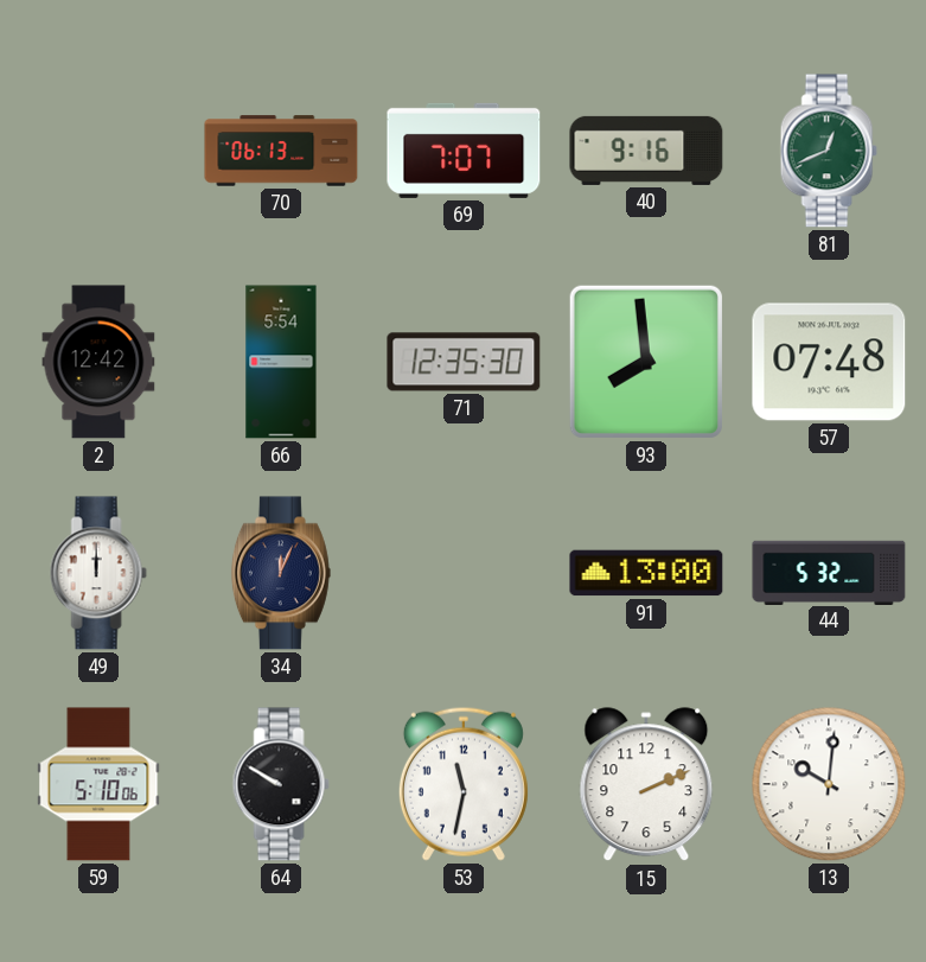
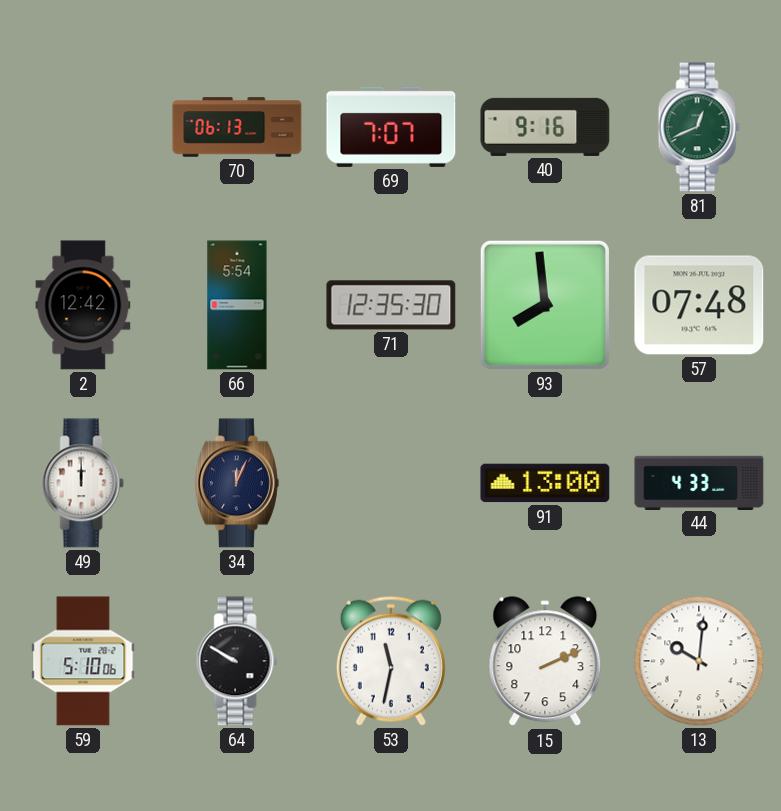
44: 5:32 -> 4:33 (699, 482)
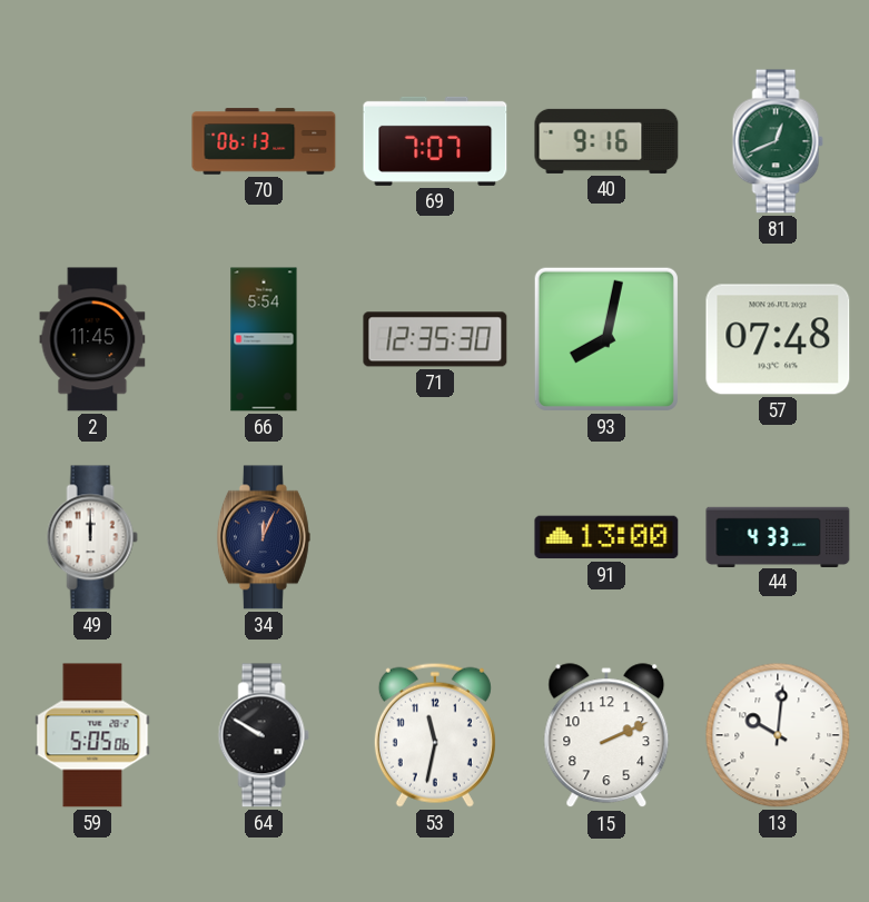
2: 12:42 -> 11:45 (92, 339)
93: 7:59 -> 8:02 (606, 339)
59: 5:10 -> 5:05 (92, 735)
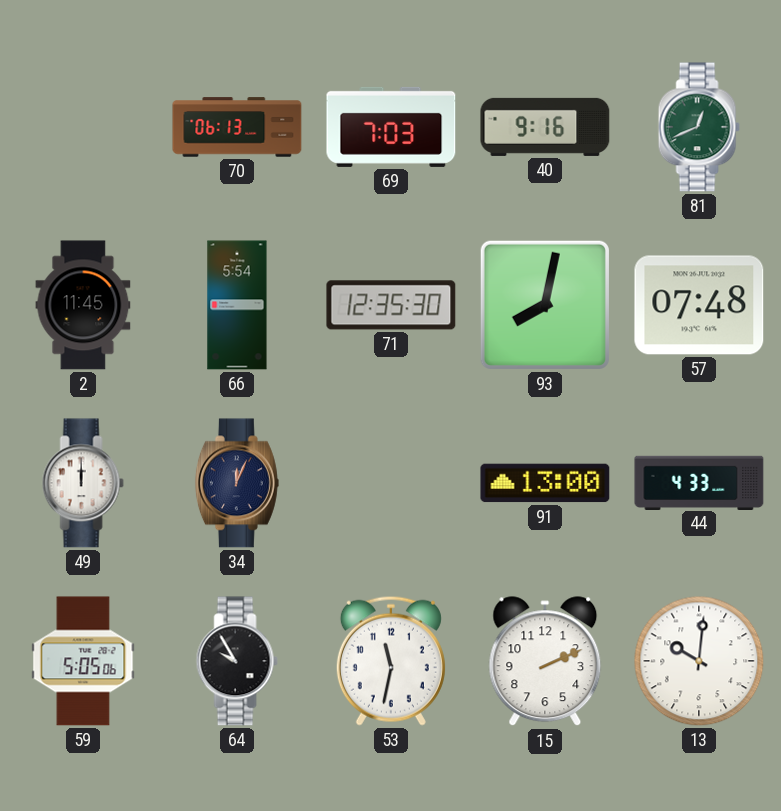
69: 7:07 -> 7:03 (391, 127)
64: 9:50 -> 9:55 (237, 661)
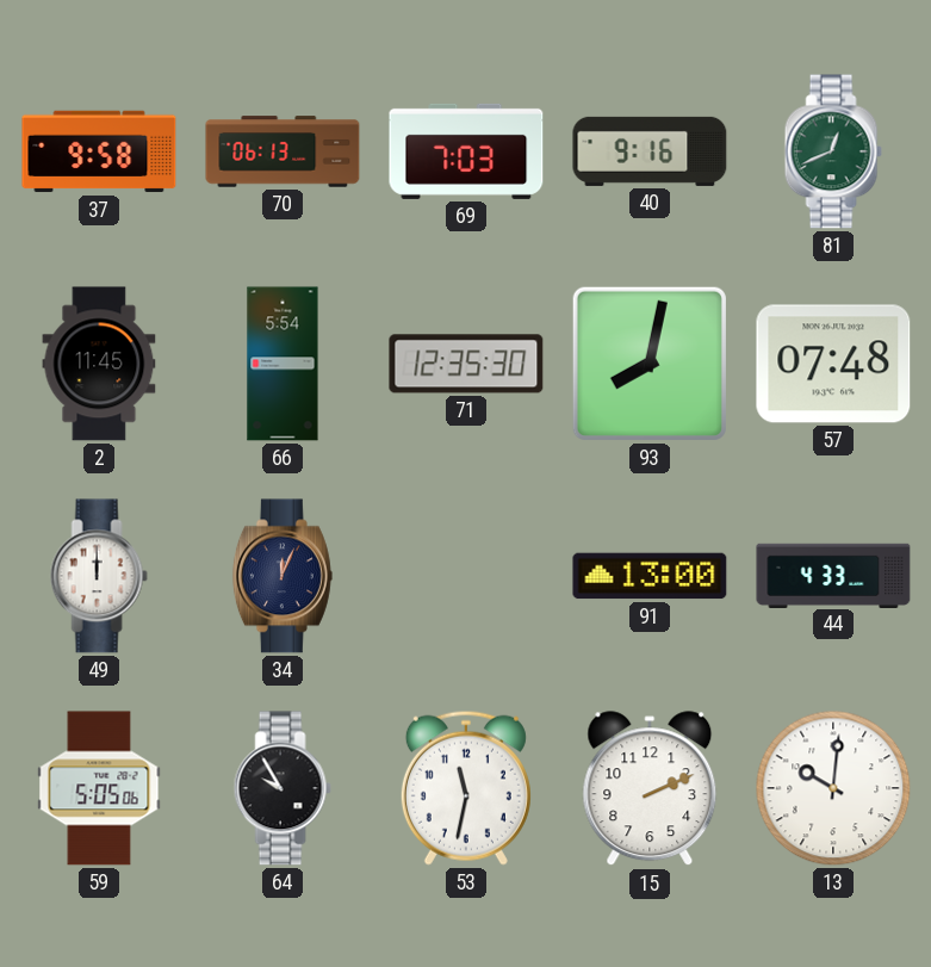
37: none -> 9:58 (99, 151)
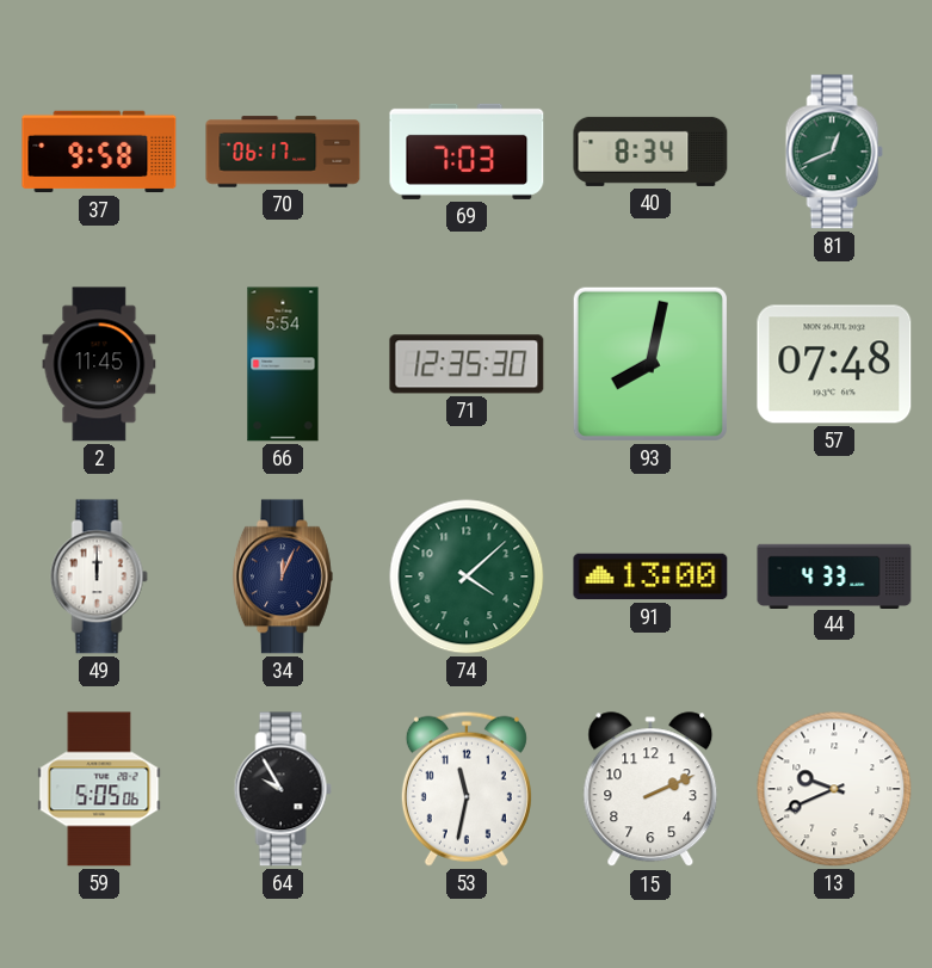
70: 06:13 -> 06:17 (283, 152)
40: 9:16 -> 8:34 (650, 152)
74: none -> 4:08 (467, 577)
13: 10:01 -> 9:41 (834, 789)
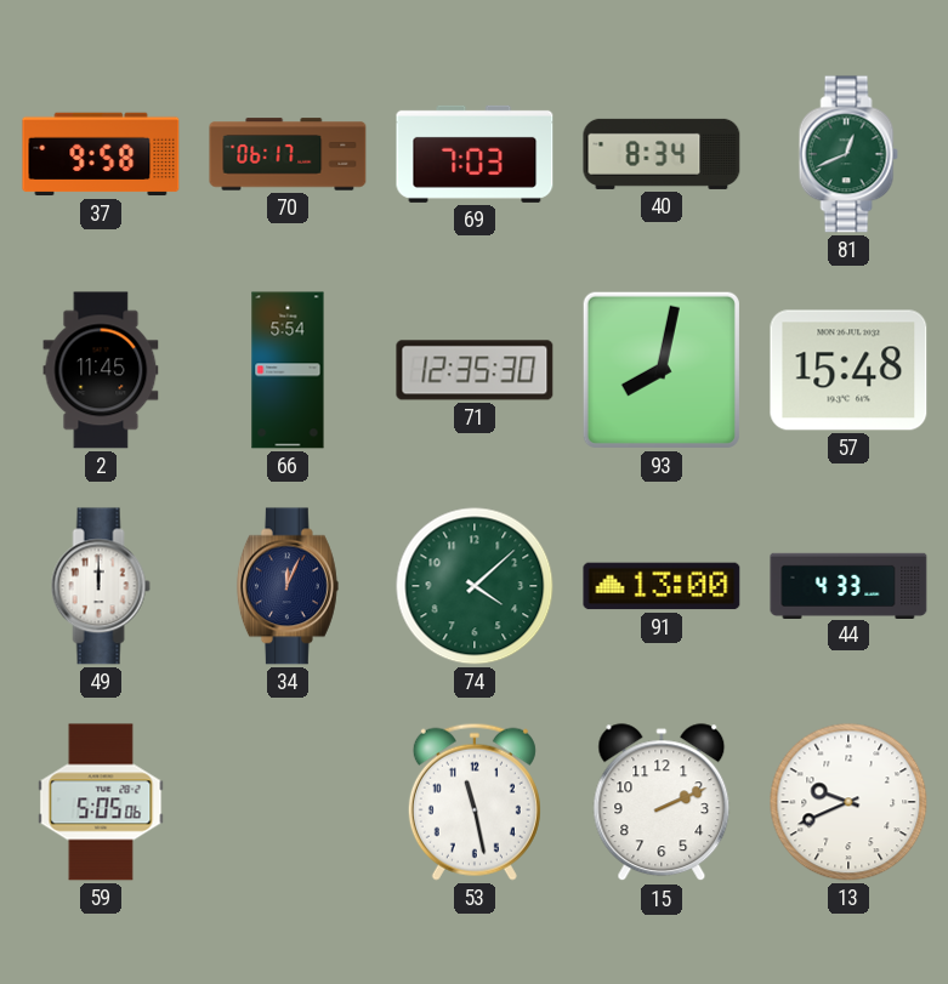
57: 07:48 -> 15:48 (848, 370)
64: 9:55 -> none (283, 789)
53: 11:32 -> 11:28 (475, 802)
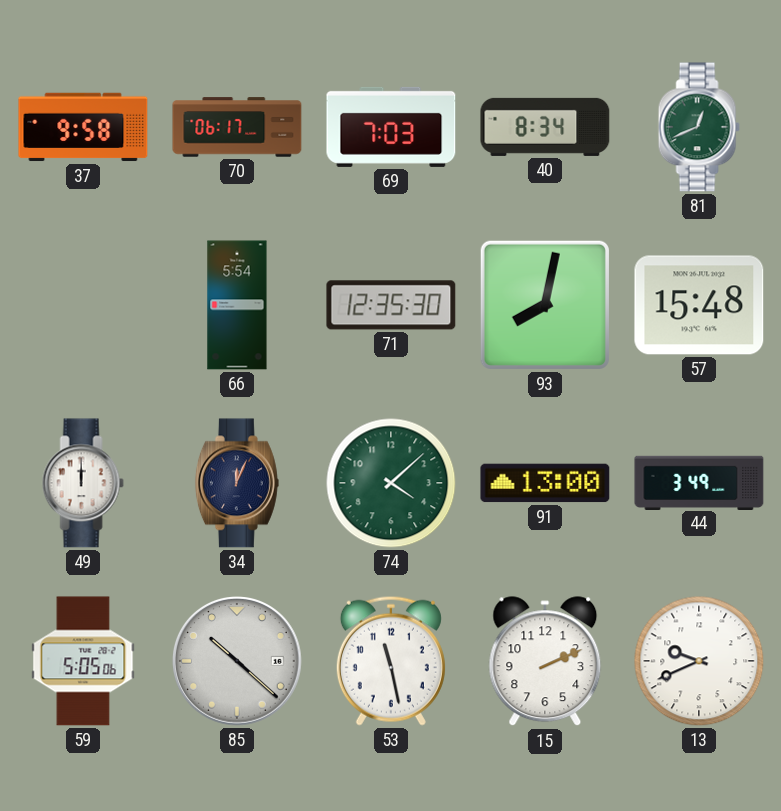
2: 11:45 -> none (101, 370)
44: 4:33 -> 3:49 (699, 482)
85: none -> 10:22 (238, 662)
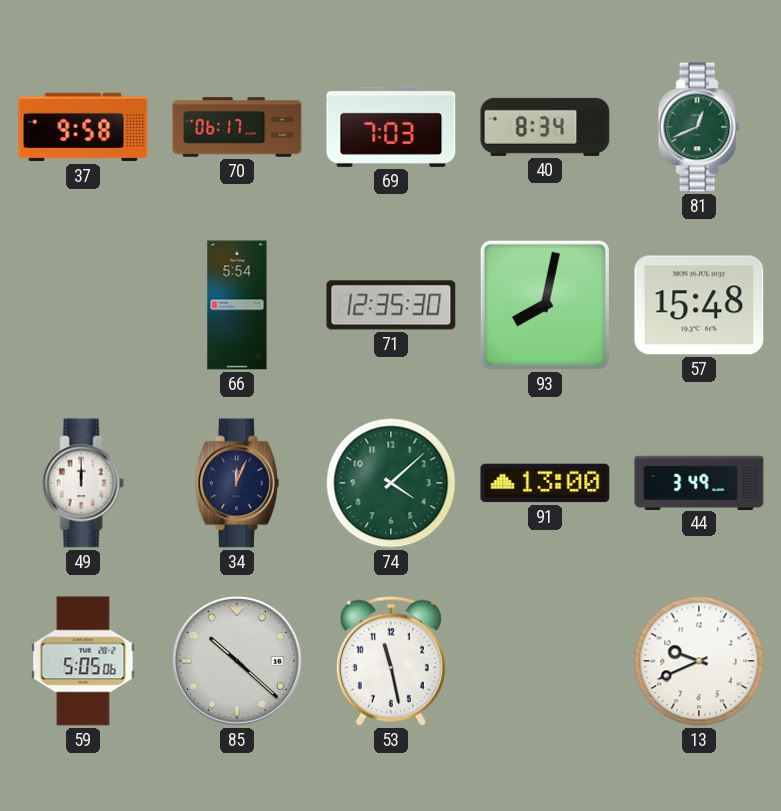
15: 2:11 -> none (545, 662)
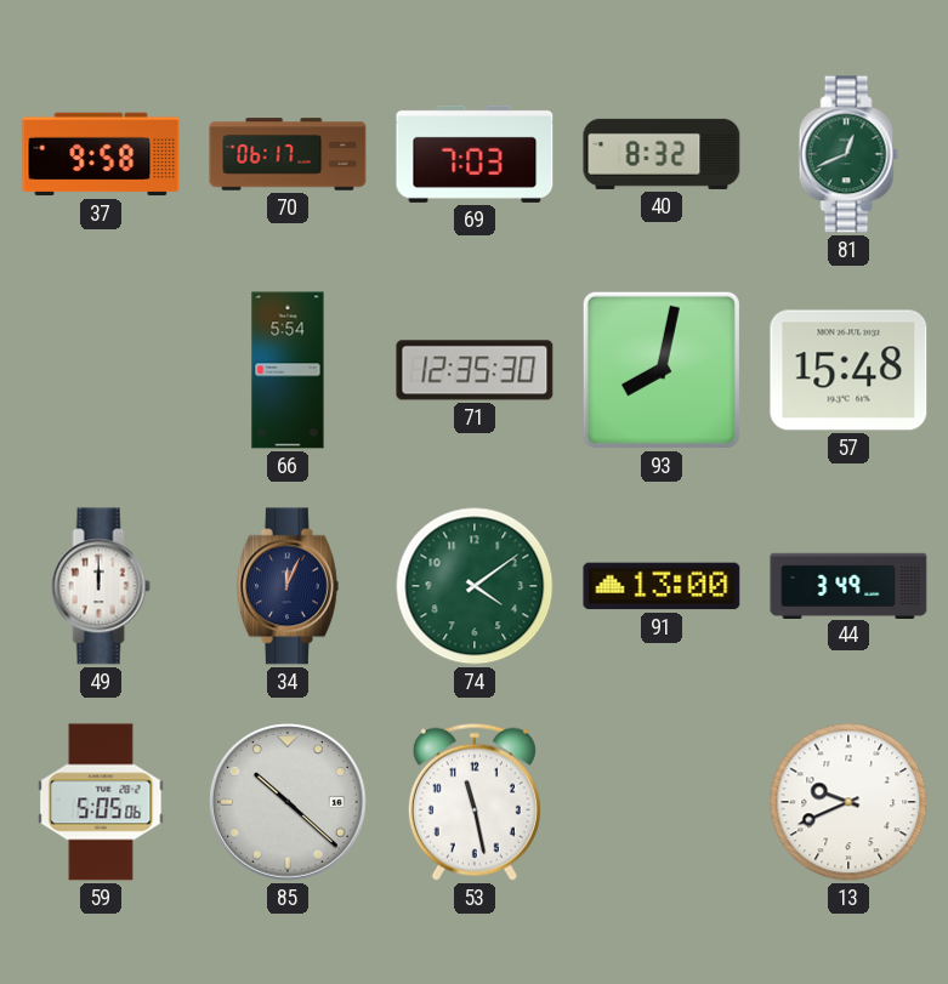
40: 8:34 -> 8:32 (662, 154)
74: 4:08 -> 4:09 (475, 586)
